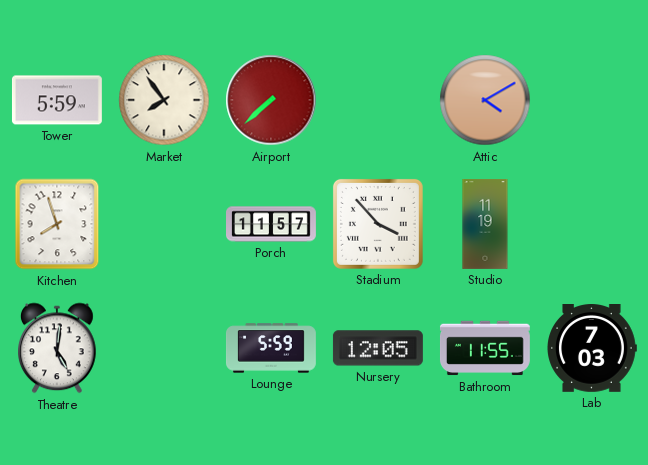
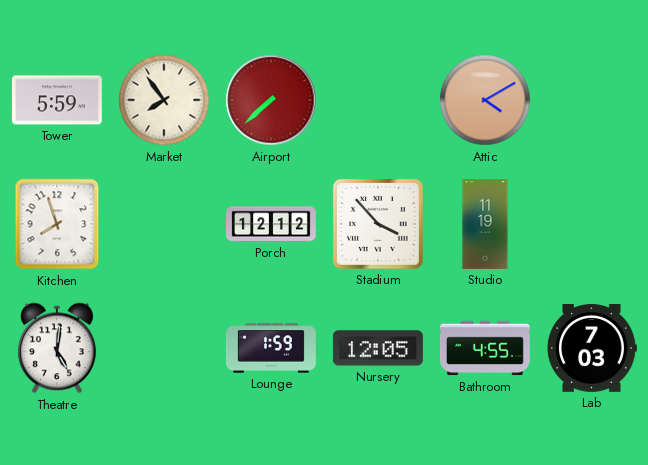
Porch: 11:57 -> 12:12 (272, 224)
Lounge: 5:59 -> 1:59 (271, 348)
Bathroom: 11:55 -> 4:55 (485, 348)
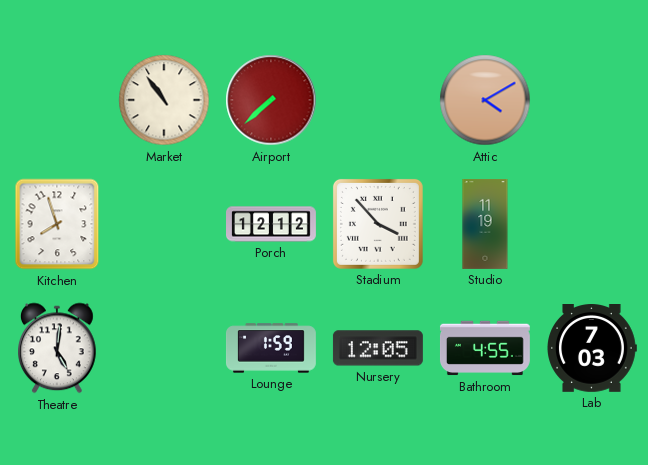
Tower: 5:59 -> none (57, 100)
Market: 7:54 -> 10:54 (164, 100)
